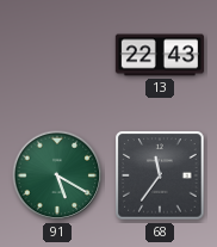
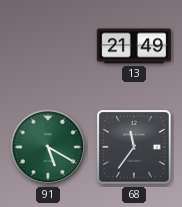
13: 22:43 -> 21:49 (133, 46)
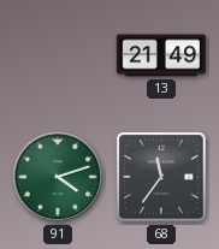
91: 5:20 -> 4:12 (58, 177)
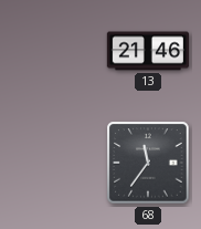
13: 21:49 -> 21:46 (147, 51)
91: 4:12 -> none (58, 177)
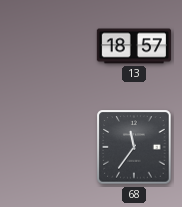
13: 21:46 -> 18:57 (133, 46)
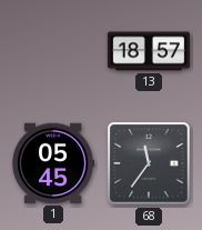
1: none -> 05:45 (53, 163)
